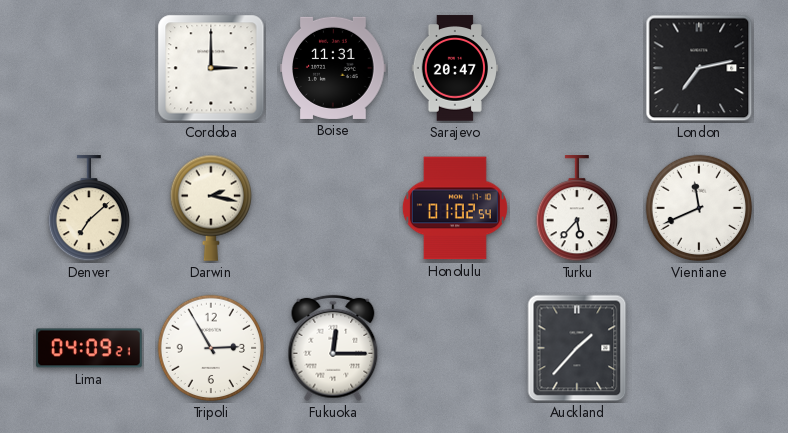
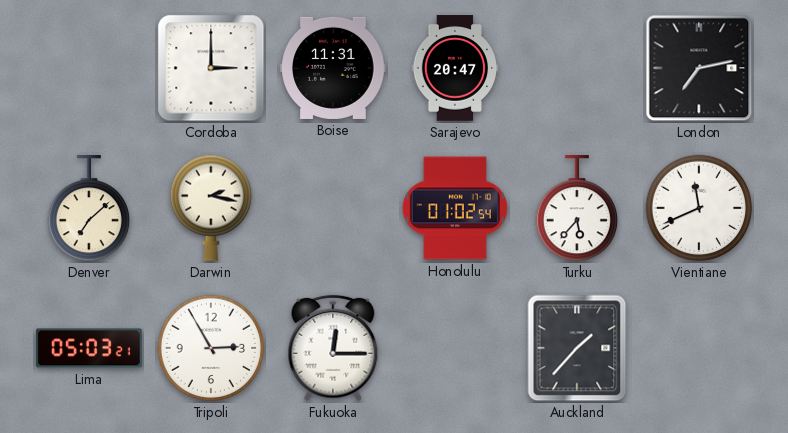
Lima: 04:09 -> 05:03 (89, 348)
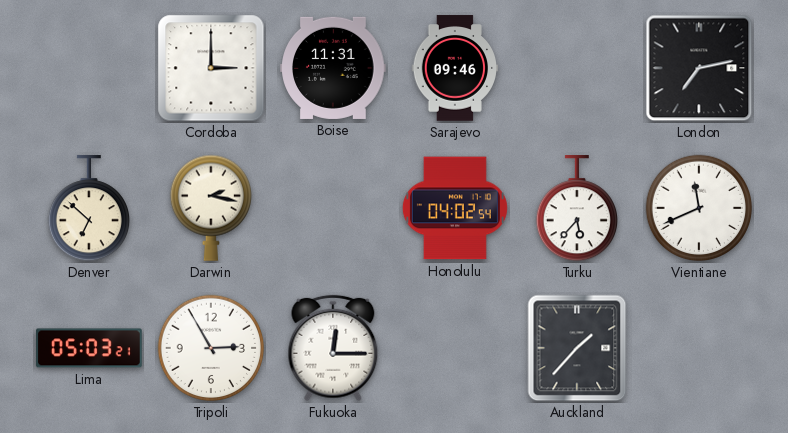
Sarajevo: 20:47 -> 09:46 (455, 68)
Denver: 7:08 -> 6:52 (88, 209)
Honolulu: 01:02 -> 04:02 (455, 208)
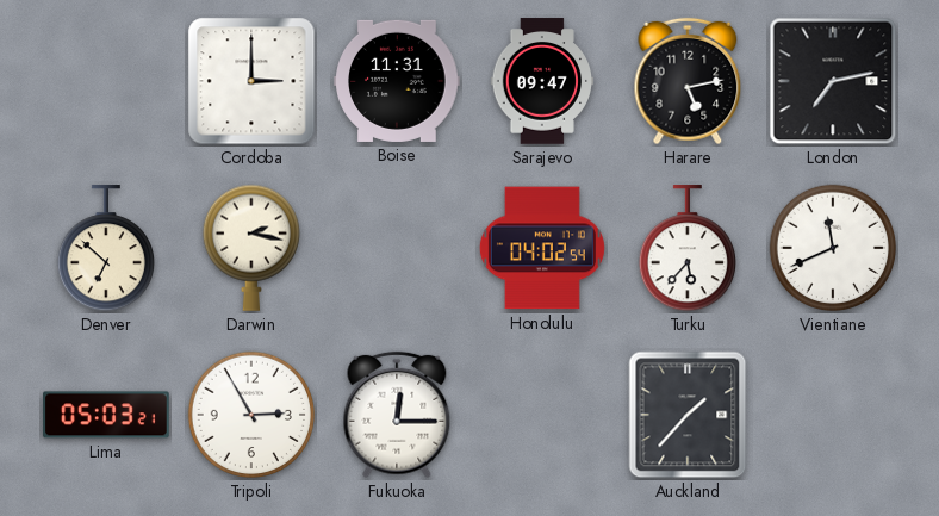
Sarajevo: 09:46 -> 09:47 (542, 81)
Harare: none -> 5:13 (688, 81)
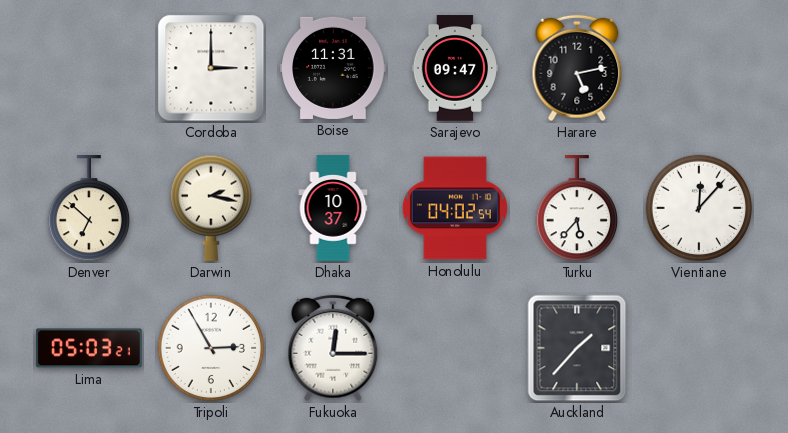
London: 7:13 -> none (833, 81)
Dhaka: none -> 10:37 (333, 208)
Vientiane: 11:41 -> 12:07 (699, 208)
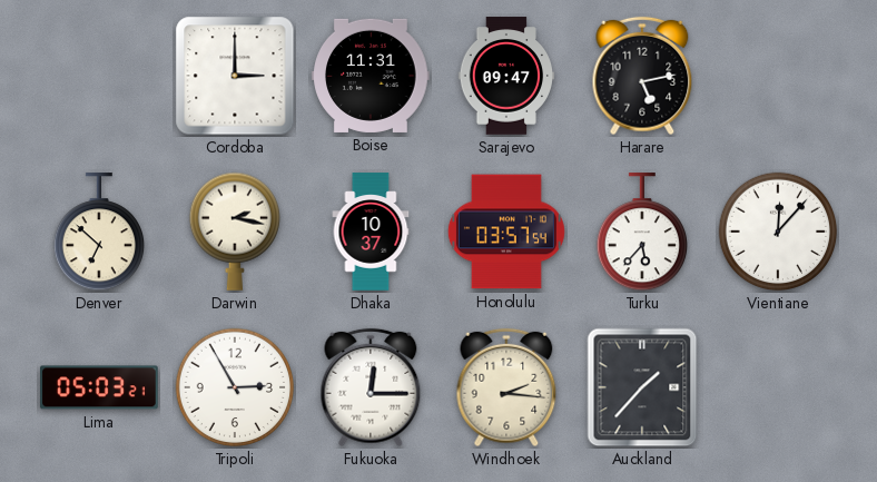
Honolulu: 04:02 -> 03:57 (506, 232)
Windhoek: none -> 2:16 (506, 387)
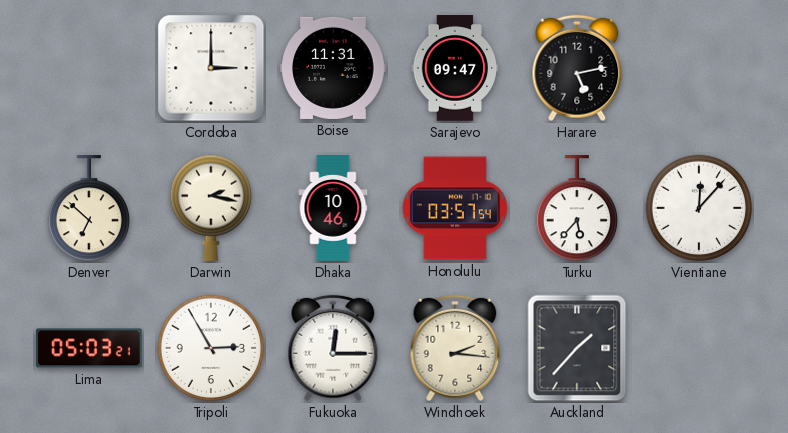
Dhaka: 10:37 -> 10:46 (333, 208)
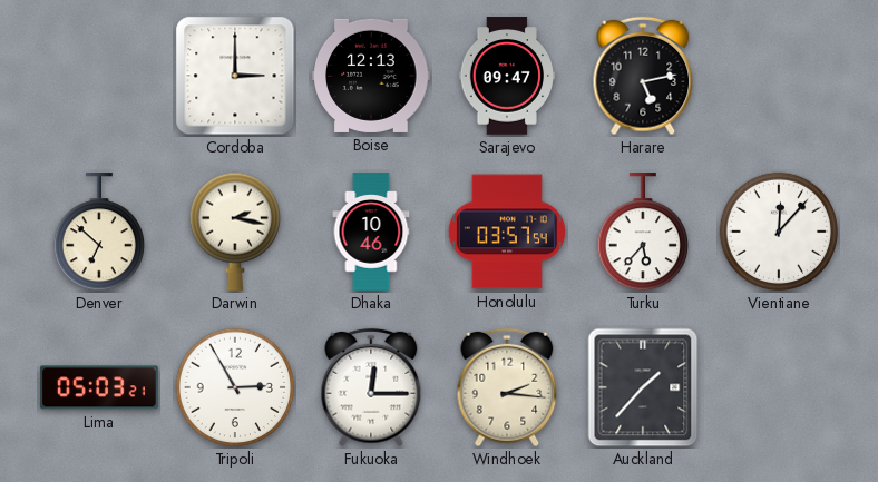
Boise: 11:31 -> 12:13 (371, 76)
